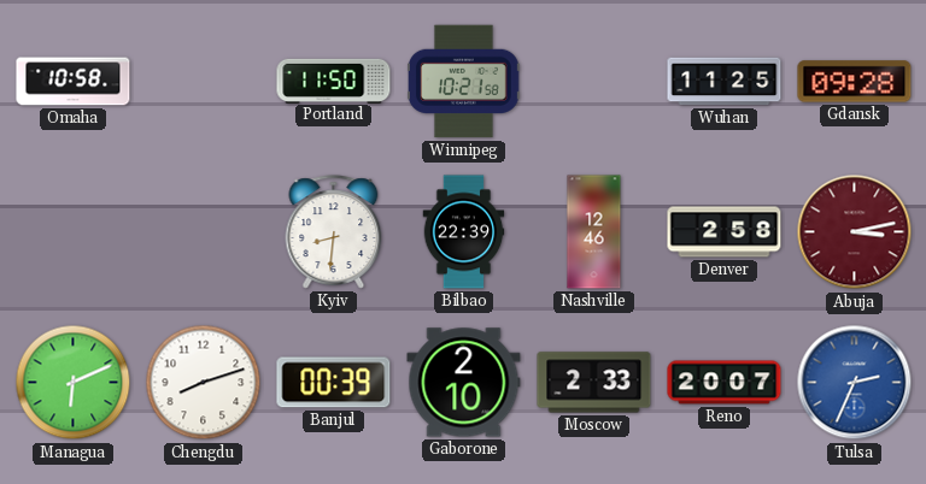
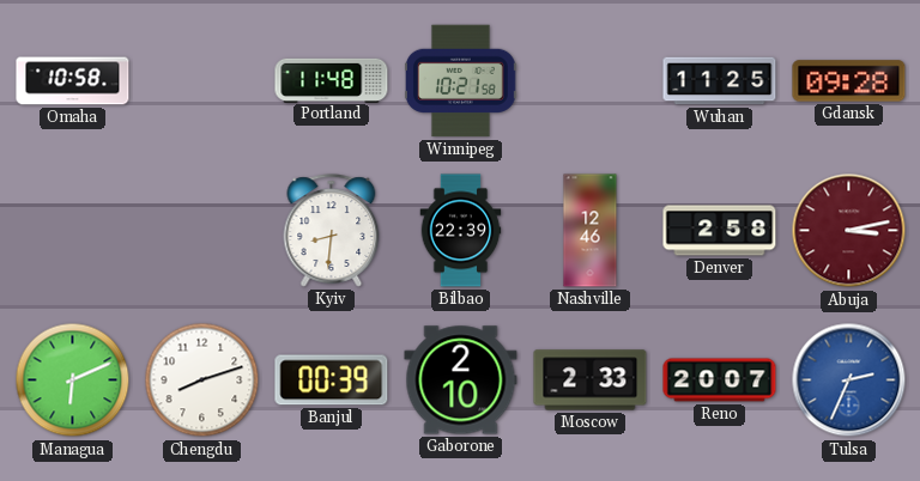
Portland: 11:50 -> 11:48 (332, 80)
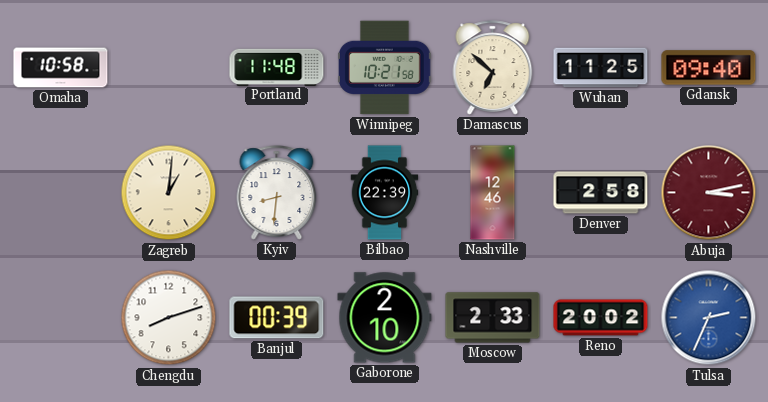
Damascus: none -> 6:52 (493, 68)
Gdansk: 09:28 -> 09:40 (709, 68)
Zagreb: none -> 1:01 (169, 193)
Managua: 6:11 -> none (73, 380)
Reno: 20:07 -> 20:02 (601, 318)
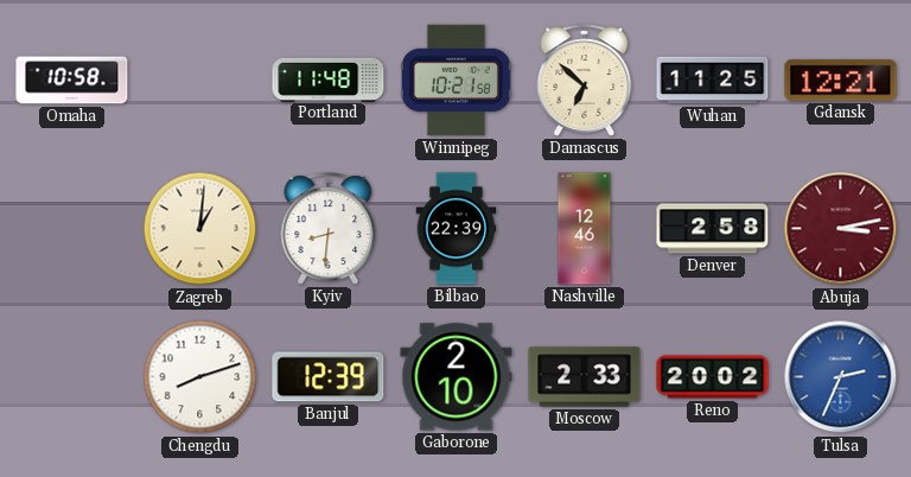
Gdansk: 09:40 -> 12:21 (841, 81)
Banjul: 00:39 -> 12:39 (329, 377)
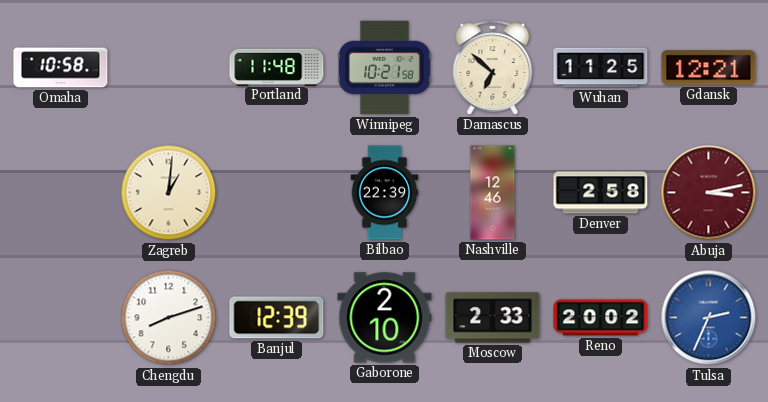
Kyiv: 8:31 -> none (329, 229)
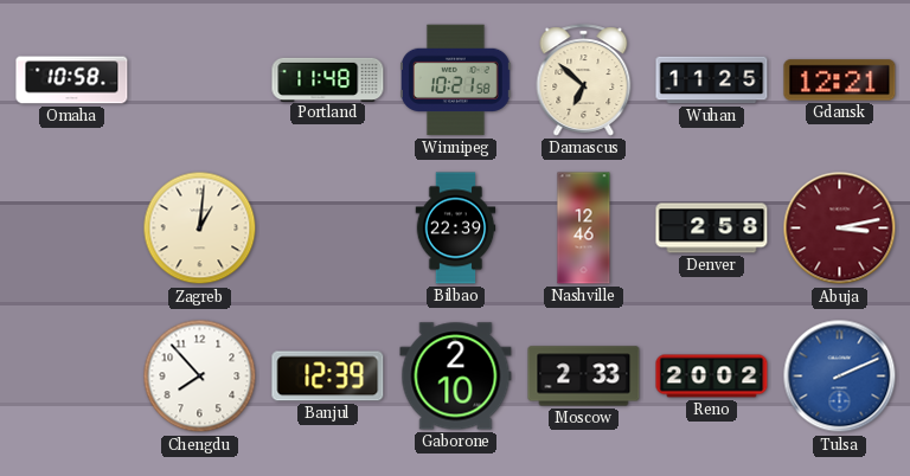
Chengdu: 8:12 -> 7:53 (200, 377)
Tulsa: 2:34 -> 2:11 (840, 377)
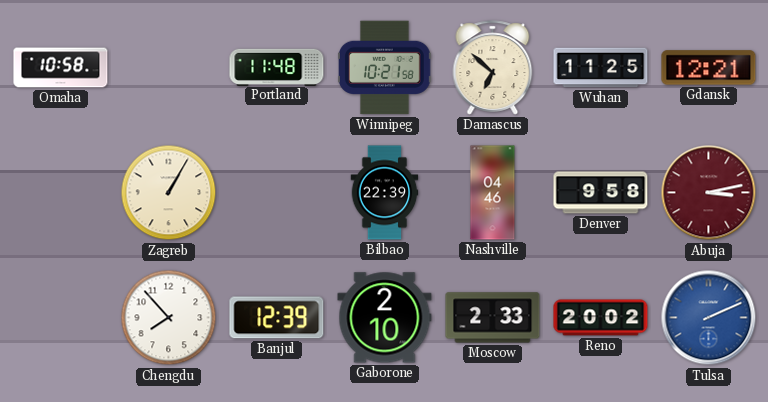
Zagreb: 1:01 -> 1:05 (169, 193)
Nashville: 12:46 -> 04:46 (493, 193)
Denver: 2:58 -> 9:58 (601, 193)
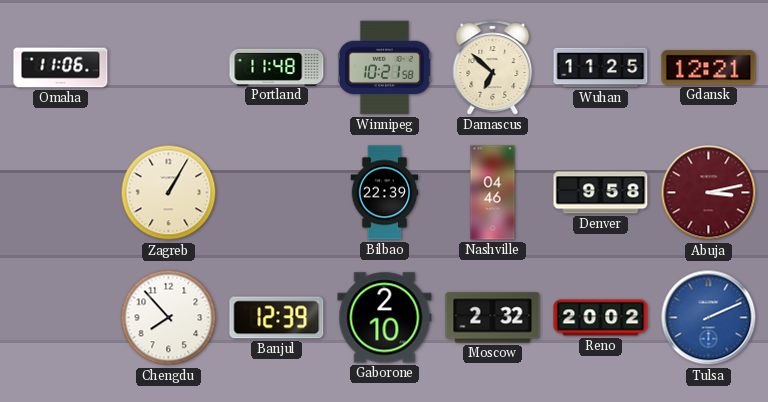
Omaha: 10:58 -> 11:06 (61, 68)
Moscow: 2:33 -> 2:32 (493, 318)
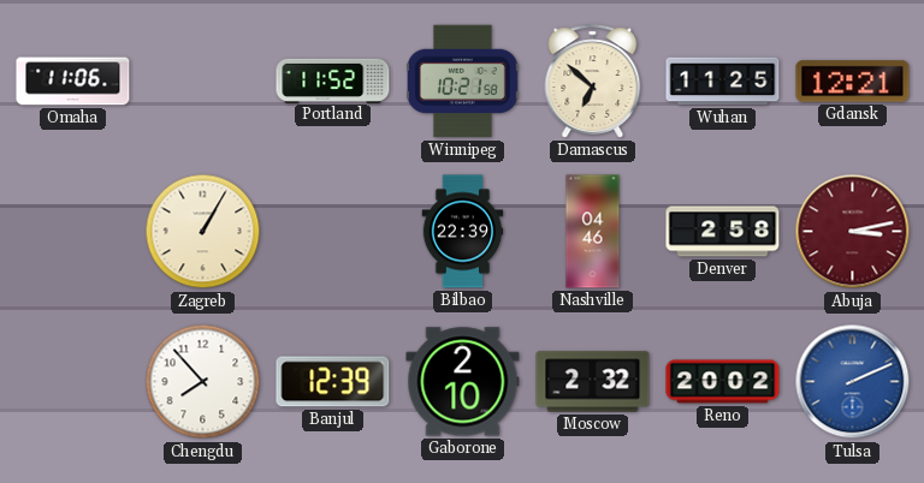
Portland: 11:48 -> 11:52 (333, 80)
Denver: 9:58 -> 2:58 (723, 232)
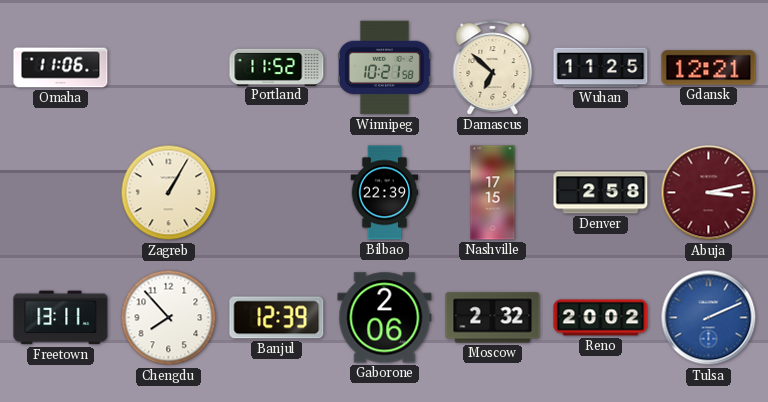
Nashville: 04:46 -> 17:15 (493, 193)
Freetown: none -> 13:11 (61, 318)
Gaborone: 2:10 -> 2:06 (385, 318)
